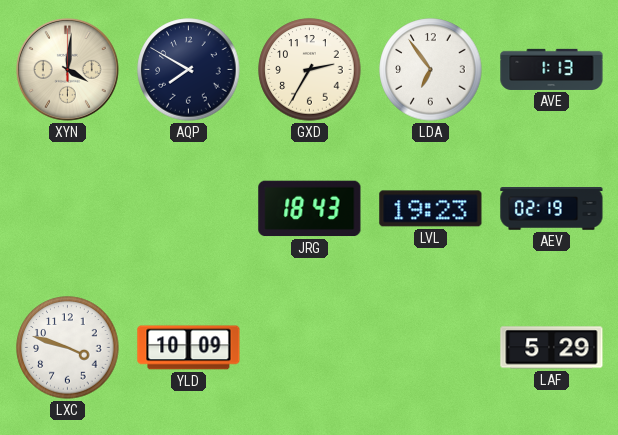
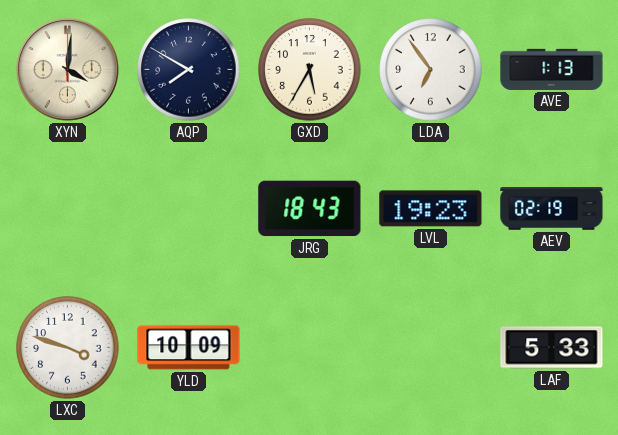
GXD: 2:35 -> 5:35 (310, 70)
LAF: 5:29 -> 5:33 (552, 348)
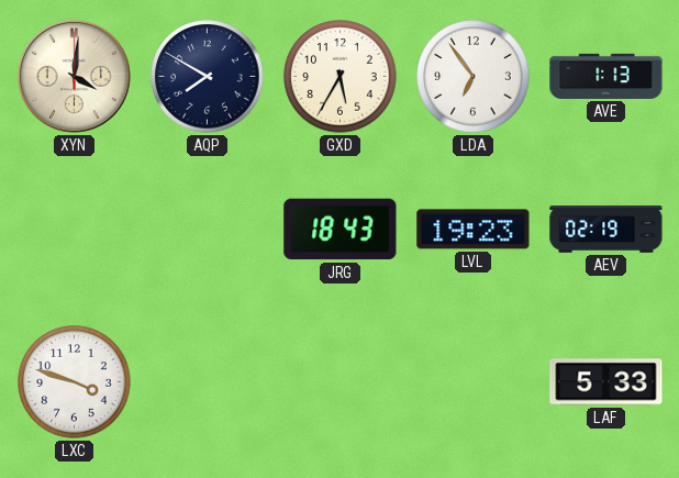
YLD: 10:09 -> none (189, 348)
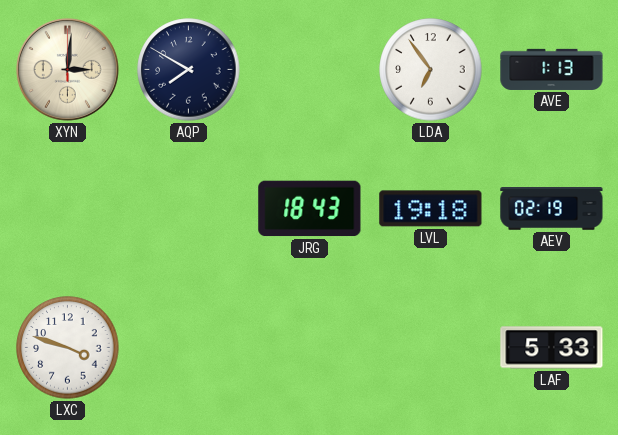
XYN: 4:01 -> 3:01 (67, 69)
GXD: 5:35 -> none (341, 77)
LVL: 19:23 -> 19:18 (431, 209)
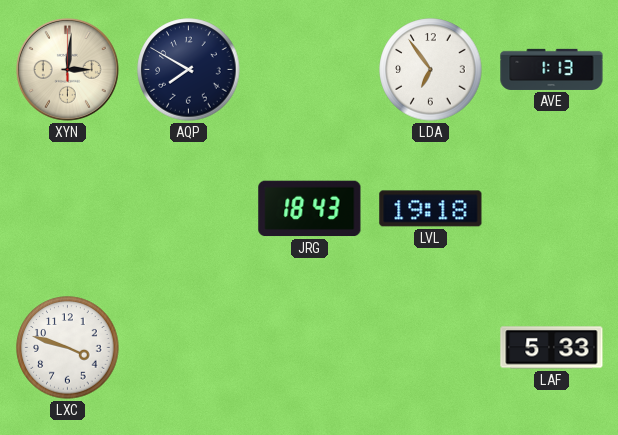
AEV: 02:19 -> none (552, 209)
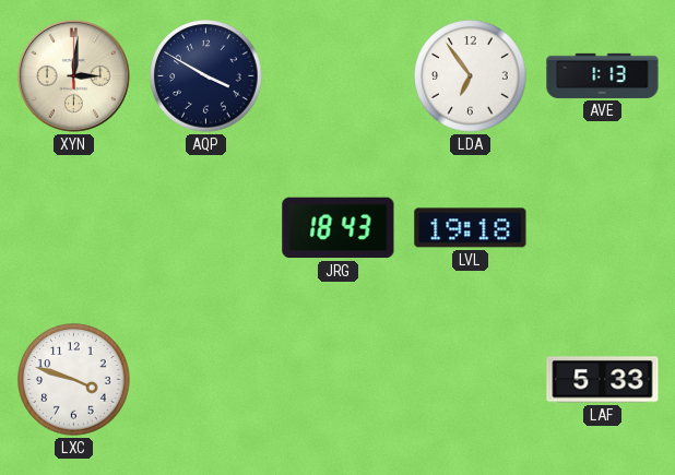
AQP: 7:50 -> 3:50 (206, 76)
